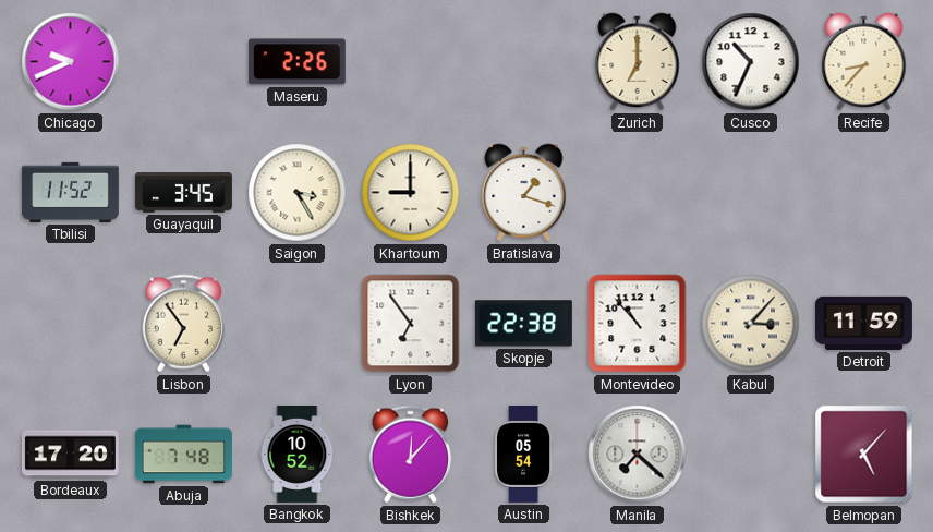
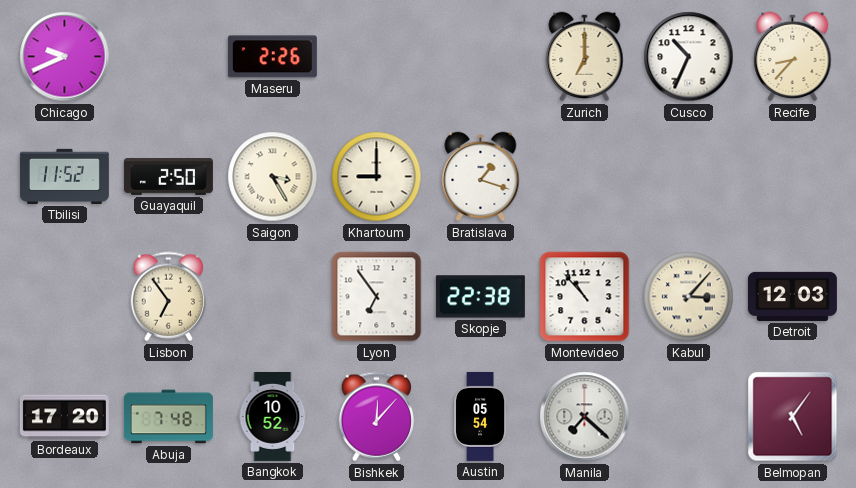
Guayaquil: 3:45 -> 2:50 (168, 177)
Detroit: 11:59 -> 12:03 (792, 296)
Belmopan: 5:07 -> 5:06 (793, 417)
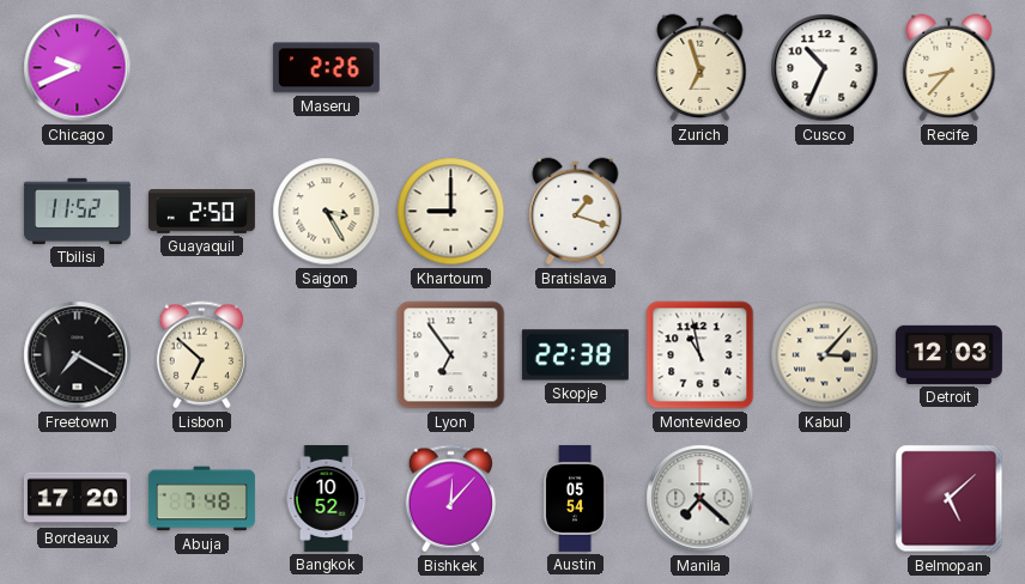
Zurich: 7:00 -> 6:57 (700, 68)
Freetown: none -> 7:20 (78, 355)
Lisbon: 6:54 -> 6:52 (201, 355)
Montevideo: 10:53 -> 10:58 (700, 355)
Belmopan: 5:06 -> 5:08 (950, 499)
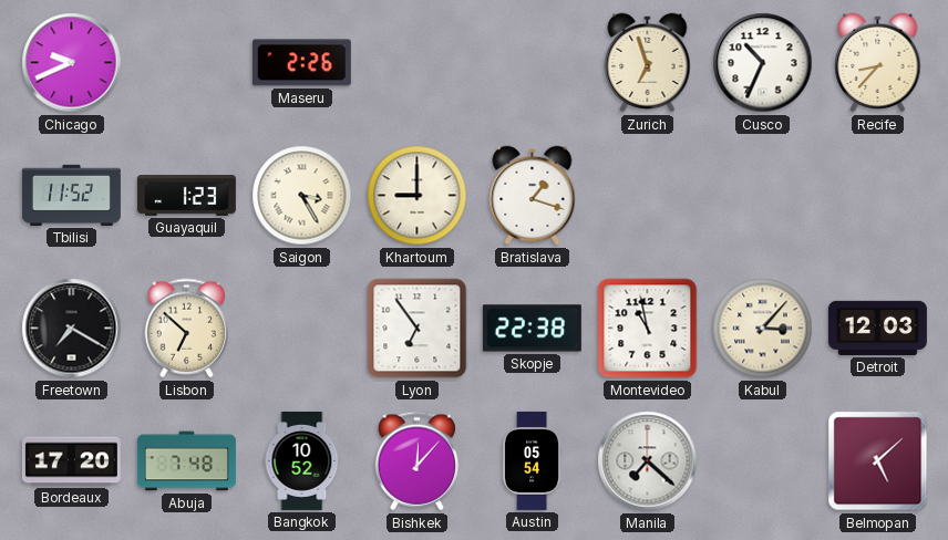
Guayaquil: 2:50 -> 1:23 (186, 196)
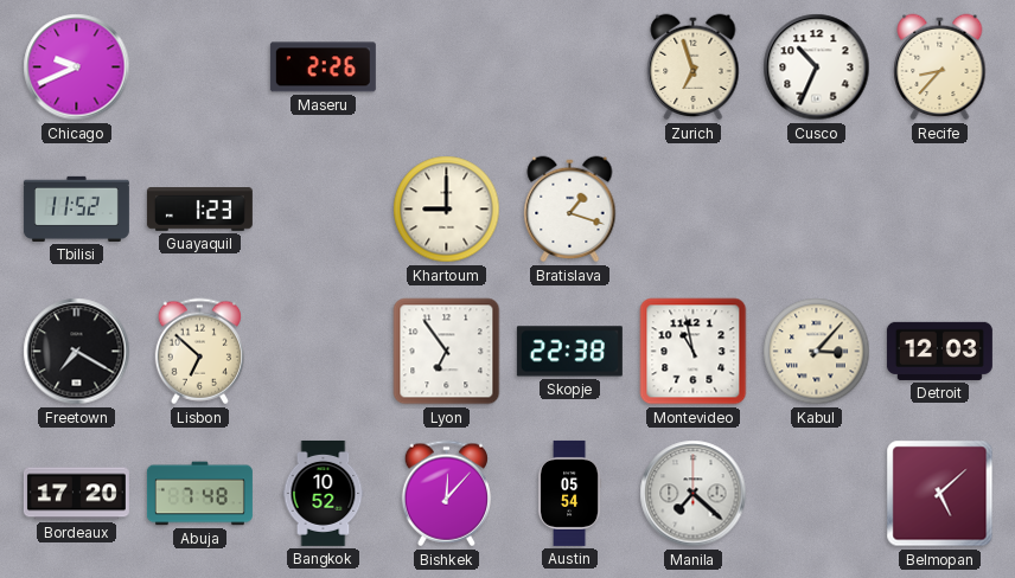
Saigon: 3:25 -> none (302, 196)
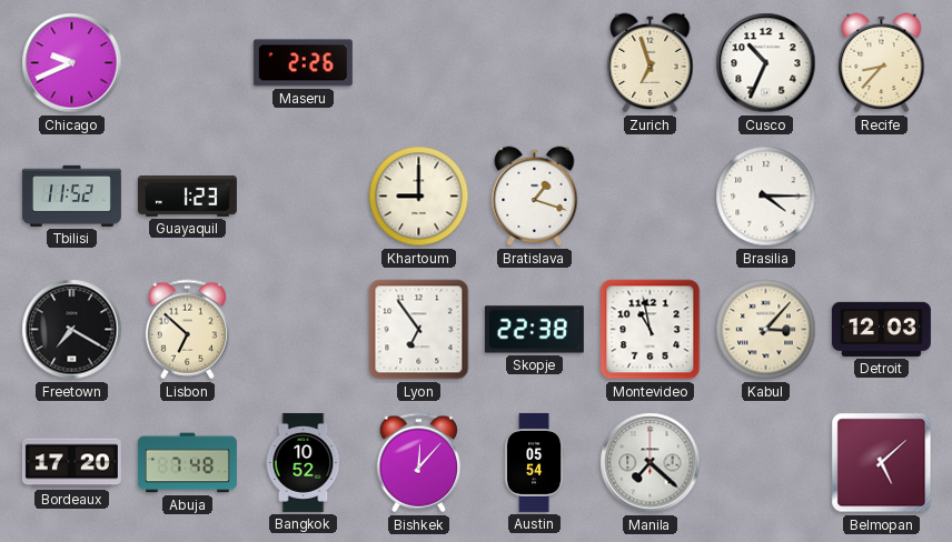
Brasilia: none -> 4:15 (766, 197)
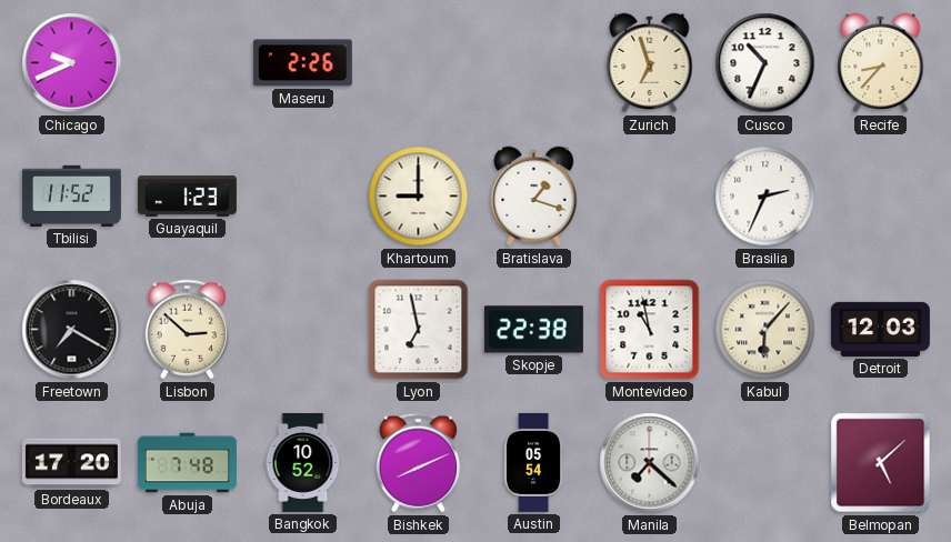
Brasilia: 4:15 -> 2:34 (765, 197)
Lisbon: 6:52 -> 2:52 (187, 330)
Lyon: 6:54 -> 6:58 (419, 330)
Kabul: 3:07 -> 6:07 (765, 330)
Bishkek: 12:07 -> 8:11 (418, 463)
